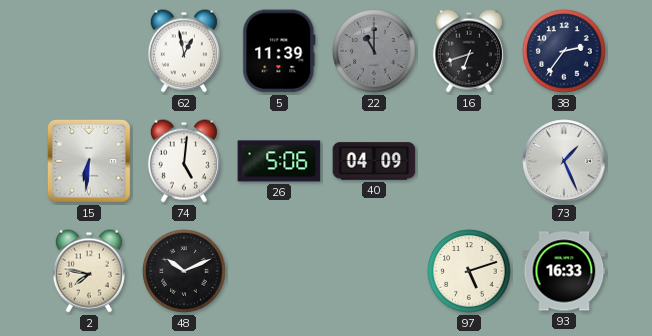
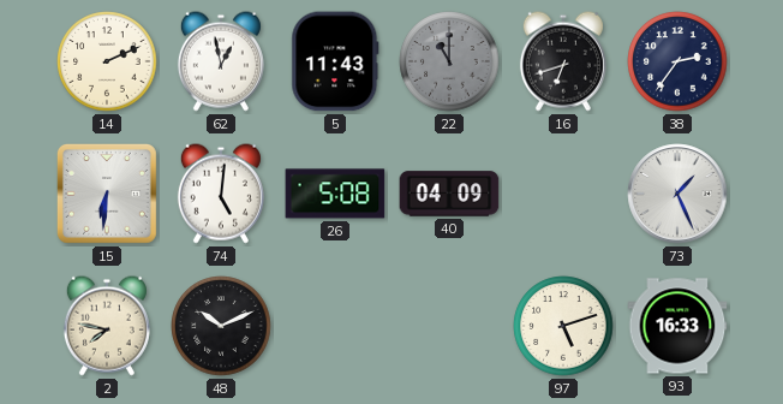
14: none -> 2:11 (107, 61)
5: 11:39 -> 11:43 (335, 61)
26: 5:06 -> 5:08 (335, 194)
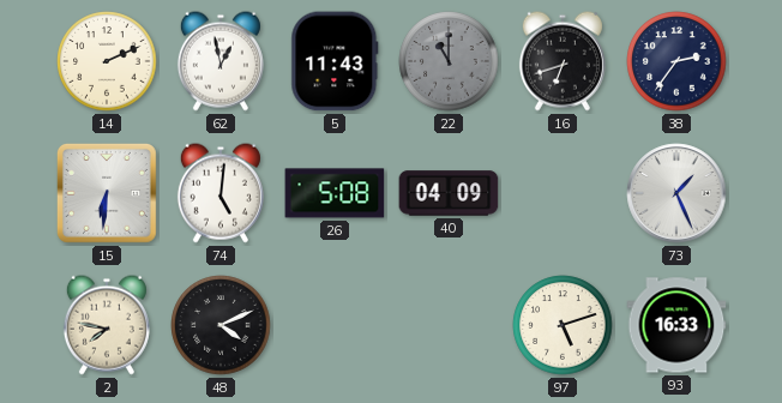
48: 10:11 -> 4:11 (221, 325)
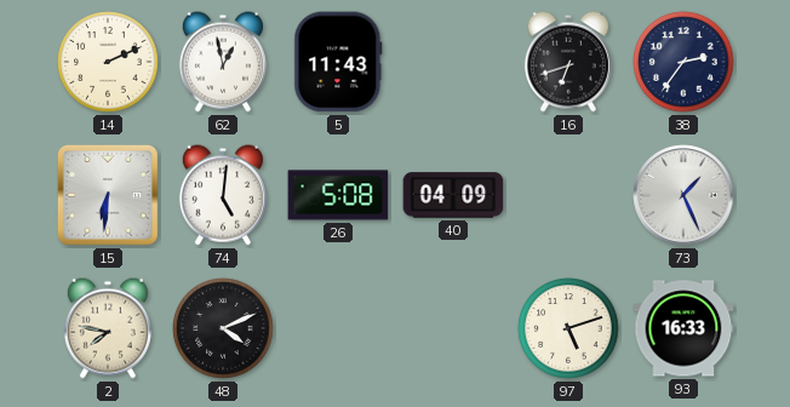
22: 11:00 -> none (449, 61)
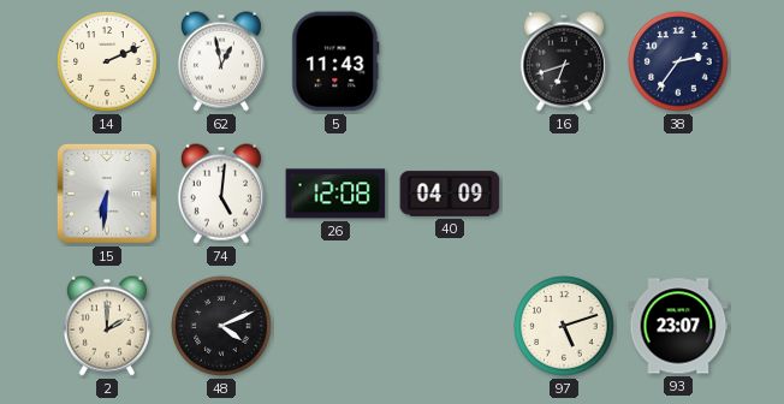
26: 5:08 -> 12:08 (335, 194)
73: 1:26 -> none (683, 195)
2: 7:47 -> 2:00 (107, 326)
93: 16:33 -> 23:07 (678, 326)
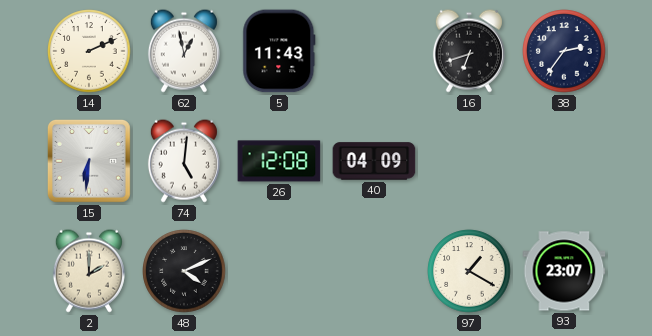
97: 5:12 -> 1:20 (469, 271)
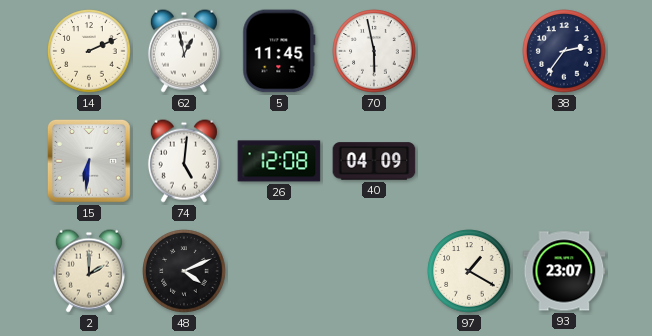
5: 11:43 -> 11:45 (279, 51)
70: none -> 5:58 (374, 51)
16: 6:42 -> none (469, 51)
